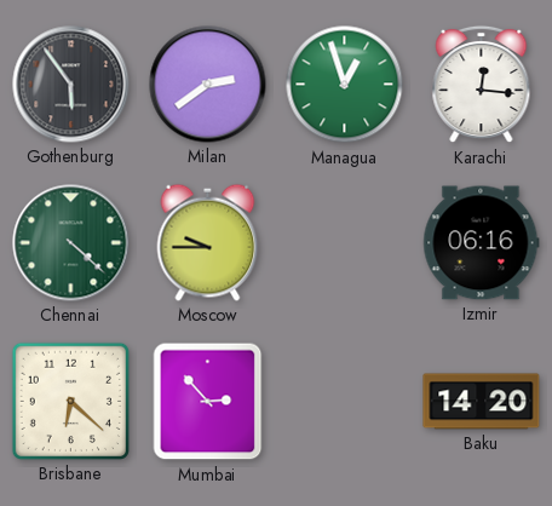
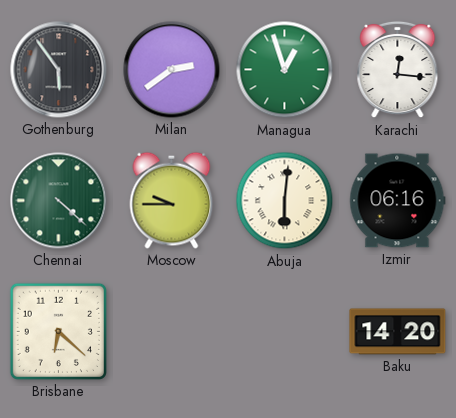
Abuja: none -> 6:01 (285, 201)
Mumbai: 2:53 -> none (208, 402)
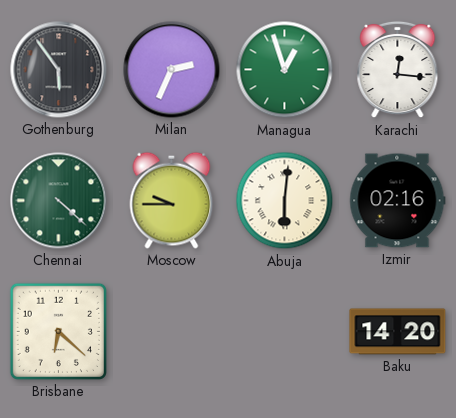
Milan: 2:39 -> 2:34 (172, 70)
Izmir: 06:16 -> 02:16 (398, 201)
